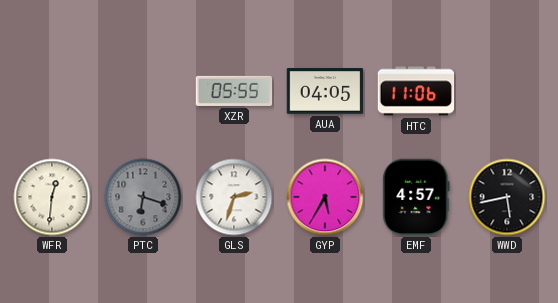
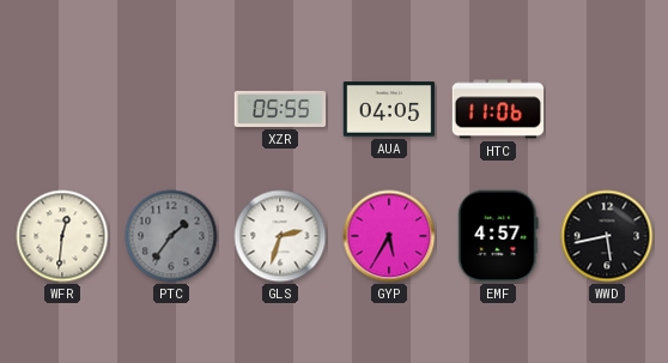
PTC: 6:18 -> 1:36 (171, 236)
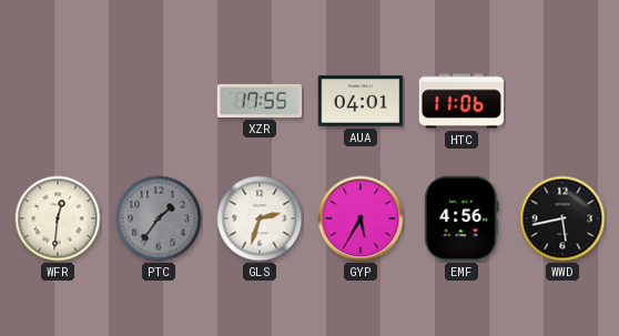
XZR: 05:55 -> 17:55 (260, 101)
AUA: 04:05 -> 04:01 (361, 101)
EMF: 4:57 -> 4:56 (461, 218)
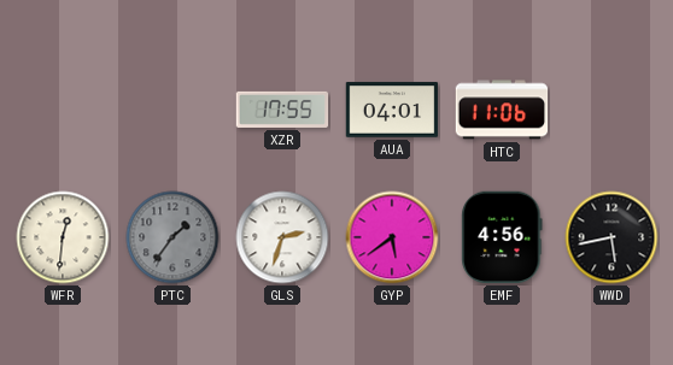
GYP: 5:35 -> 5:39 (392, 237)
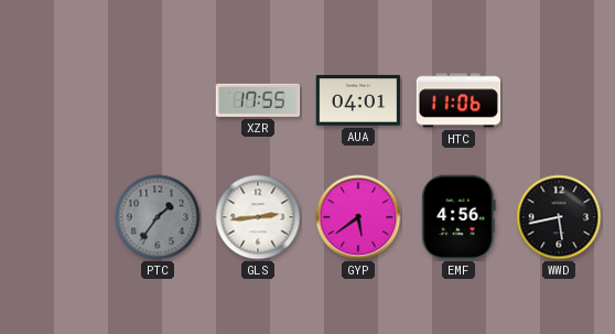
WFR: 12:31 -> none (63, 237)
GLS: 2:33 -> 2:44 (258, 217)
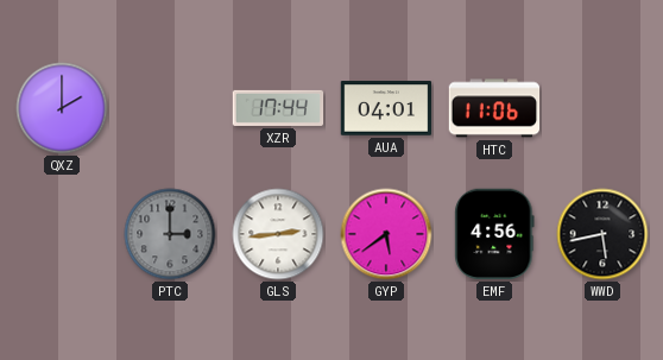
QXZ: none -> 2:00 (62, 108)
XZR: 17:55 -> 17:44 (278, 108)
PTC: 1:36 -> 3:00 (170, 234)
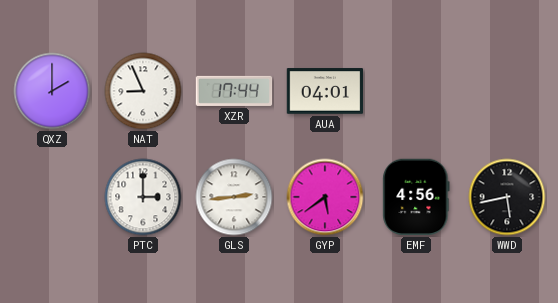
NAT: none -> 8:56 (143, 91)
HTC: 11:06 -> none (494, 108)
PTC dial: grey -> white (143, 197)
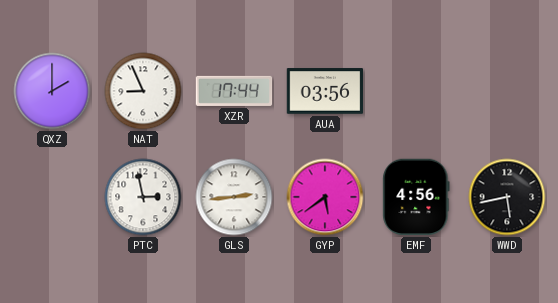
AUA: 04:01 -> 03:56 (325, 91)
PTC: 3:00 -> 2:58 (143, 197)
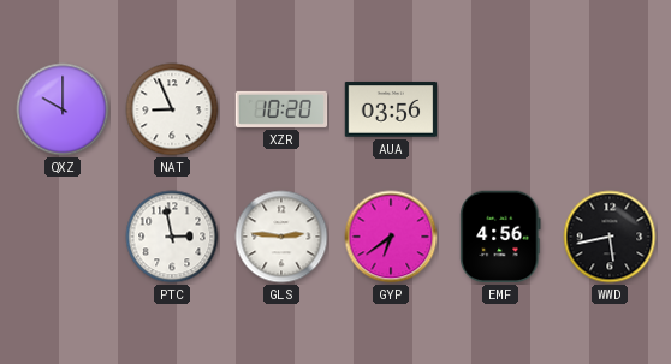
QXZ: 2:00 -> 10:00 (63, 109)
XZR: 17:44 -> 10:20 (281, 109)
GLS: 2:44 -> 2:46 (281, 237)
GYP: 5:39 -> 6:39 (391, 237)
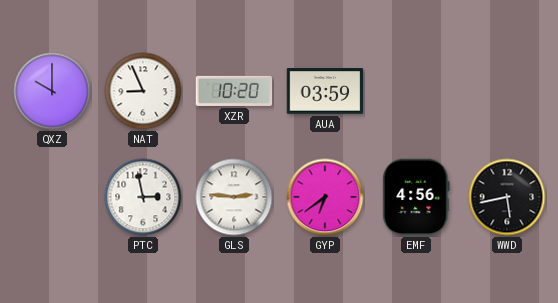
AUA: 03:56 -> 03:59 (325, 91)
